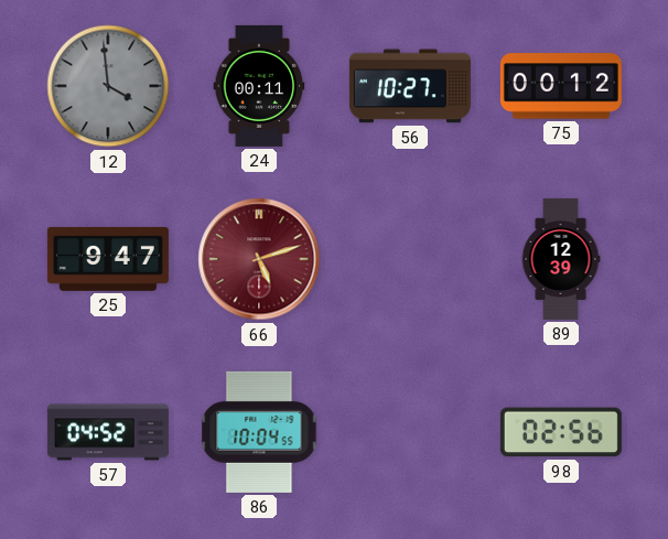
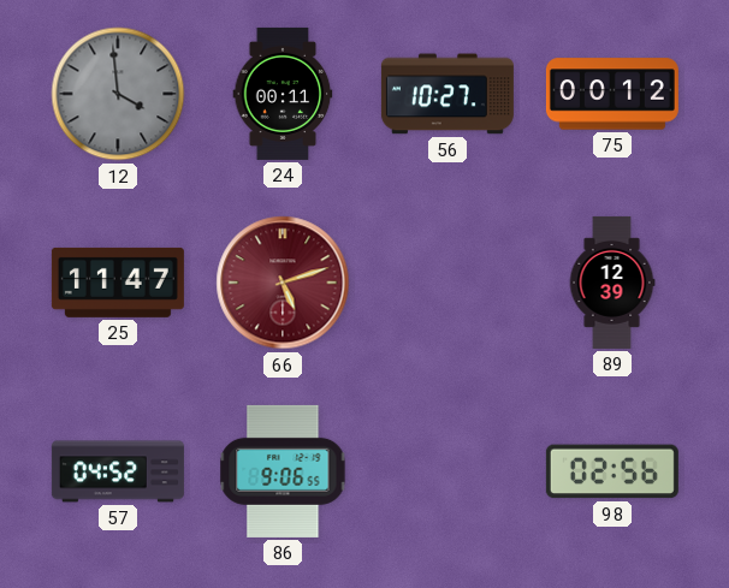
25: 9:47 -> 11:47 (118, 283)
86: 10:04 -> 9:06 (283, 471)
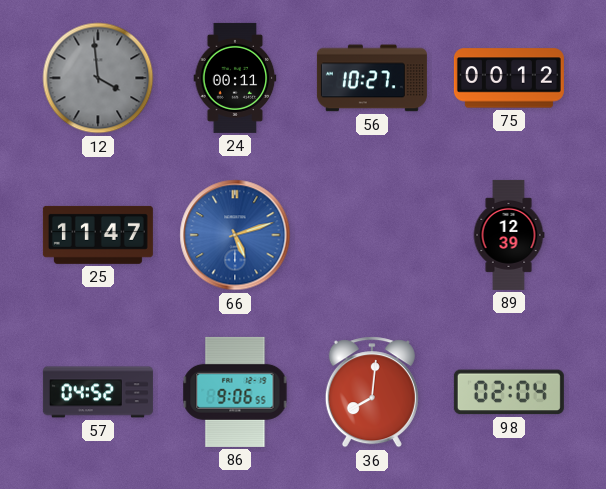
66 dial: burgundy -> blue (235, 235)
36: none -> 8:01 (372, 392)
98: 02:56 -> 02:04 (509, 392)
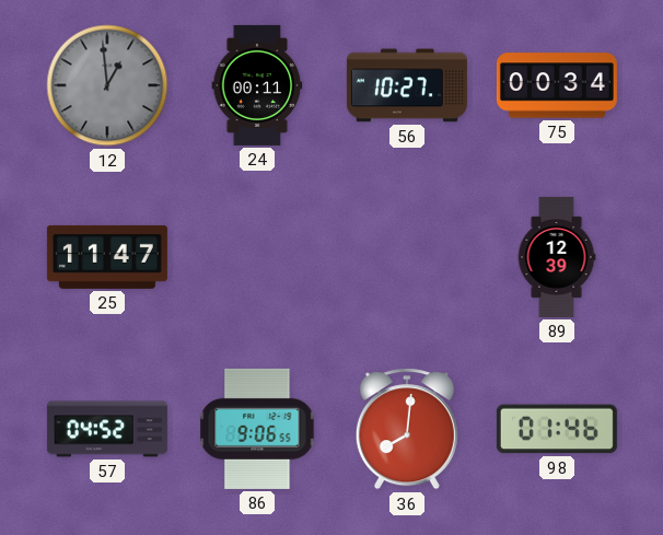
12: 3:59 -> 12:59 (107, 85)
75: 00:12 -> 00:34 (557, 85)
66: 5:12 -> none (235, 235)
98: 02:04 -> 01:46 (557, 429)
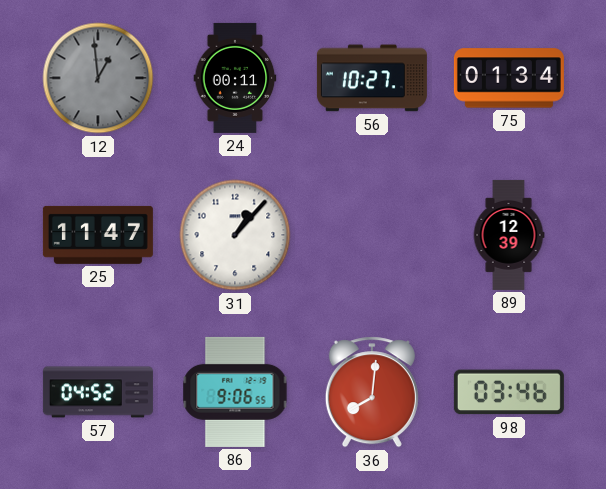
75: 00:34 -> 01:34 (509, 78)
31: none -> 1:07 (235, 235)
98: 01:46 -> 03:46 (509, 392)
